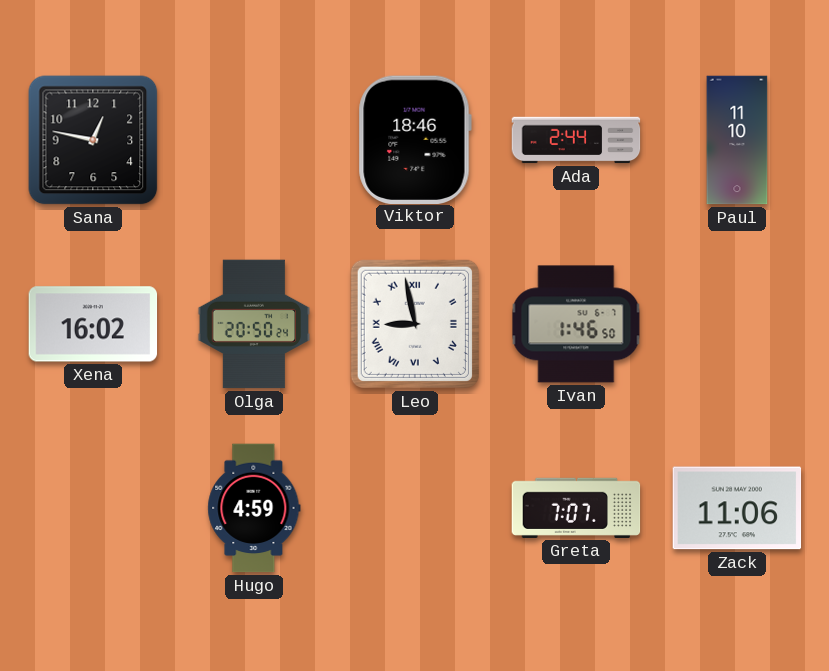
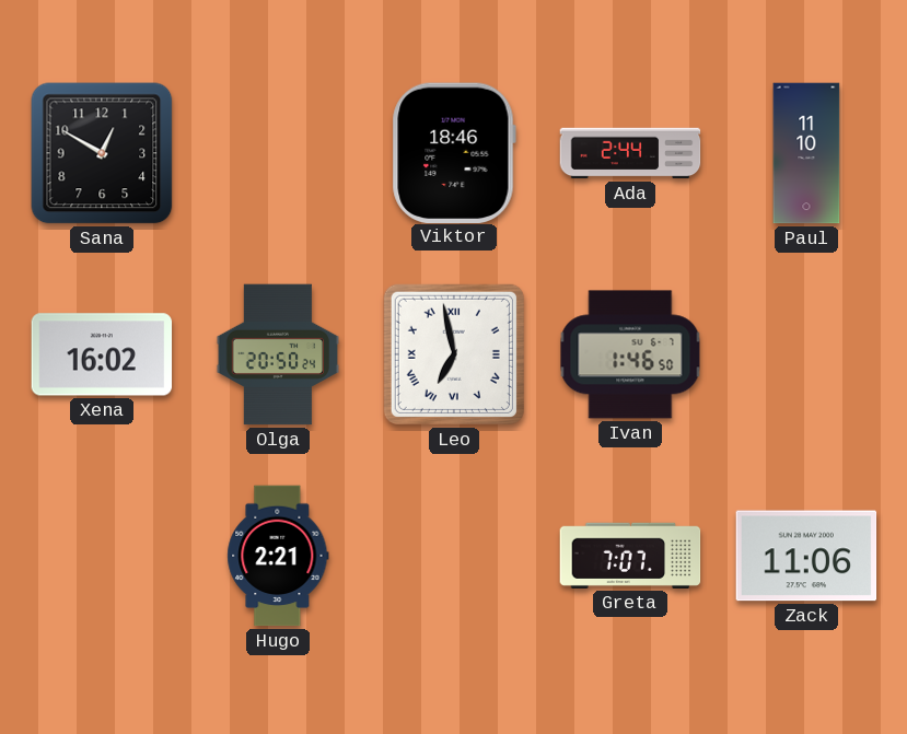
Sana: 12:47 -> 12:50 (102, 153)
Leo: 8:58 -> 6:58 (454, 354)
Hugo: 4:59 -> 2:21 (278, 556)
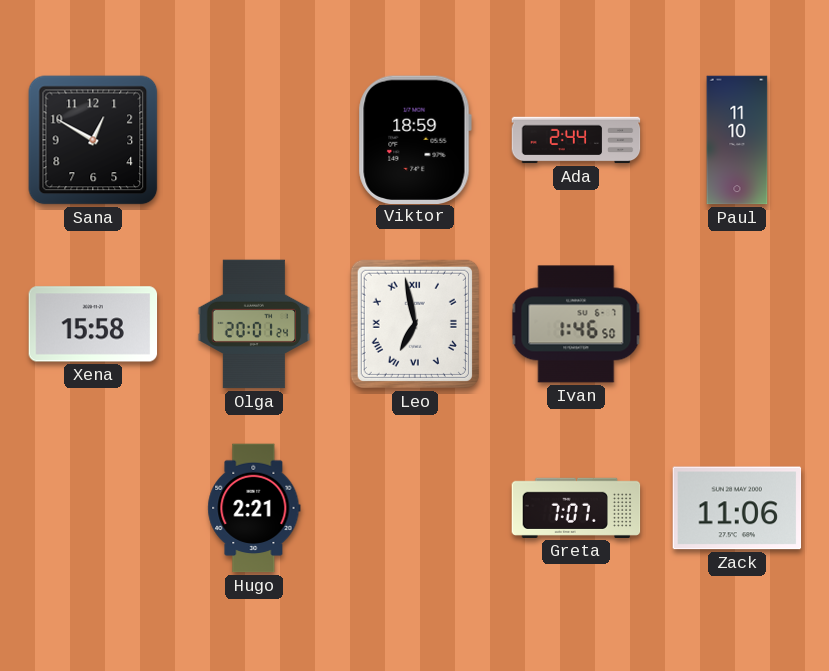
Viktor: 18:46 -> 18:59 (415, 139)
Xena: 16:02 -> 15:58 (93, 324)
Olga: 20:50 -> 20:01 (254, 324)
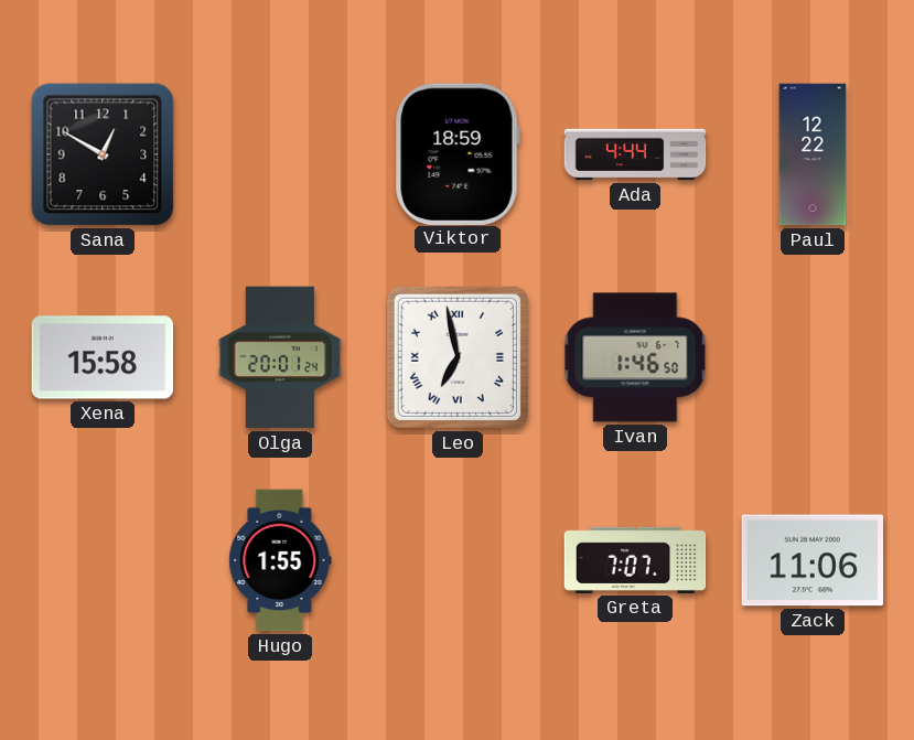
Ada: 2:44 -> 4:44 (635, 154)
Paul: 11:10 -> 12:22 (813, 154)
Hugo: 2:21 -> 1:55 (280, 560)
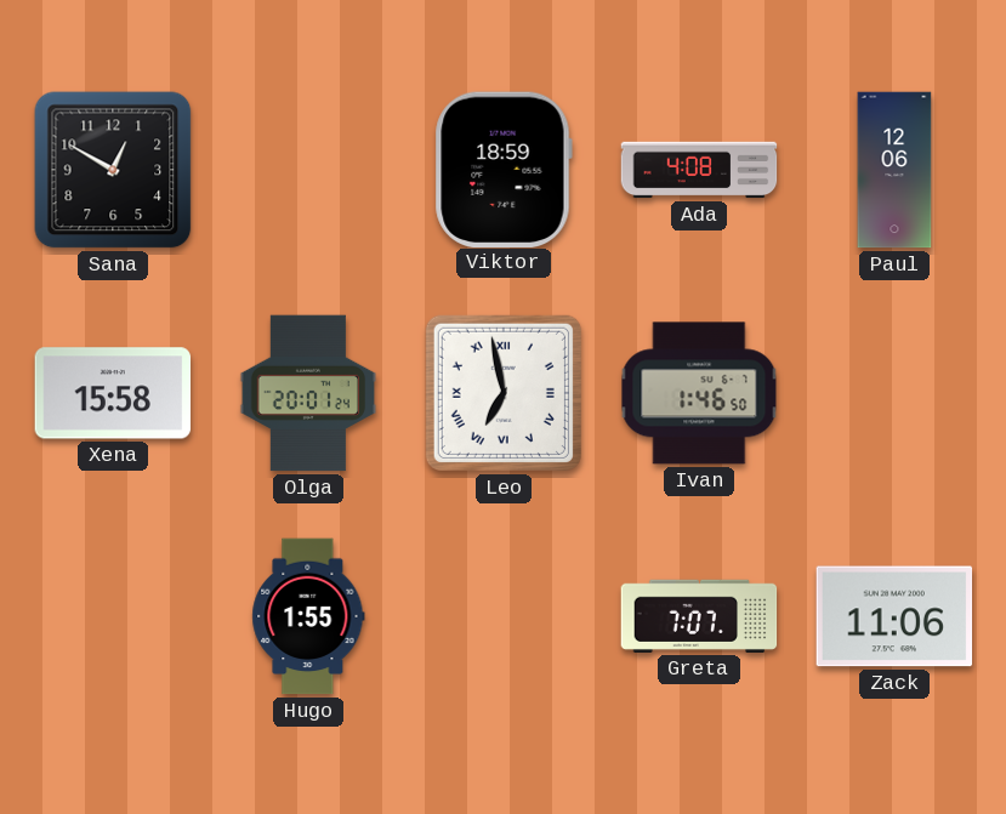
Ada: 4:44 -> 4:08 (699, 170)
Paul: 12:22 -> 12:06 (894, 170)
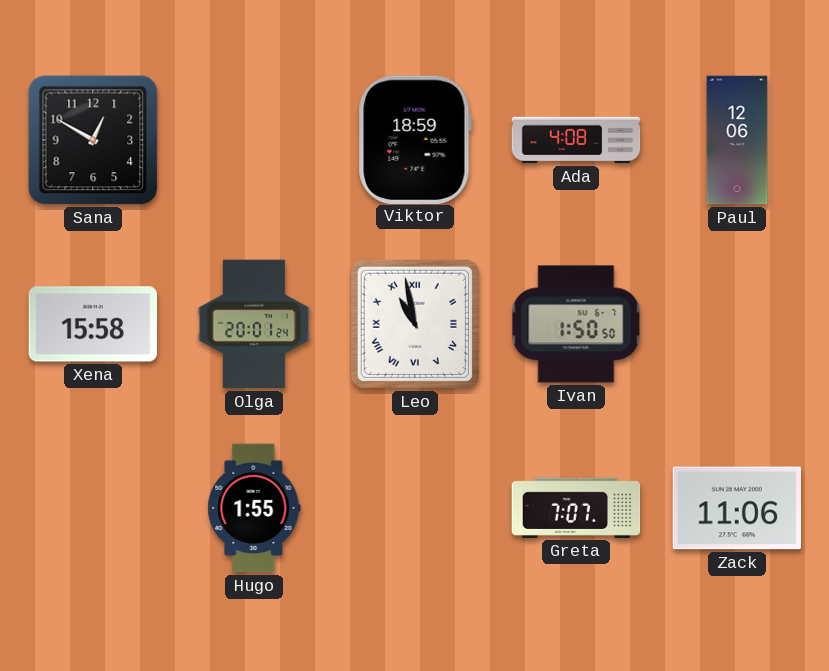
Leo: 6:58 -> 10:58 (415, 324)
Ivan: 1:46 -> 1:50 (576, 324)
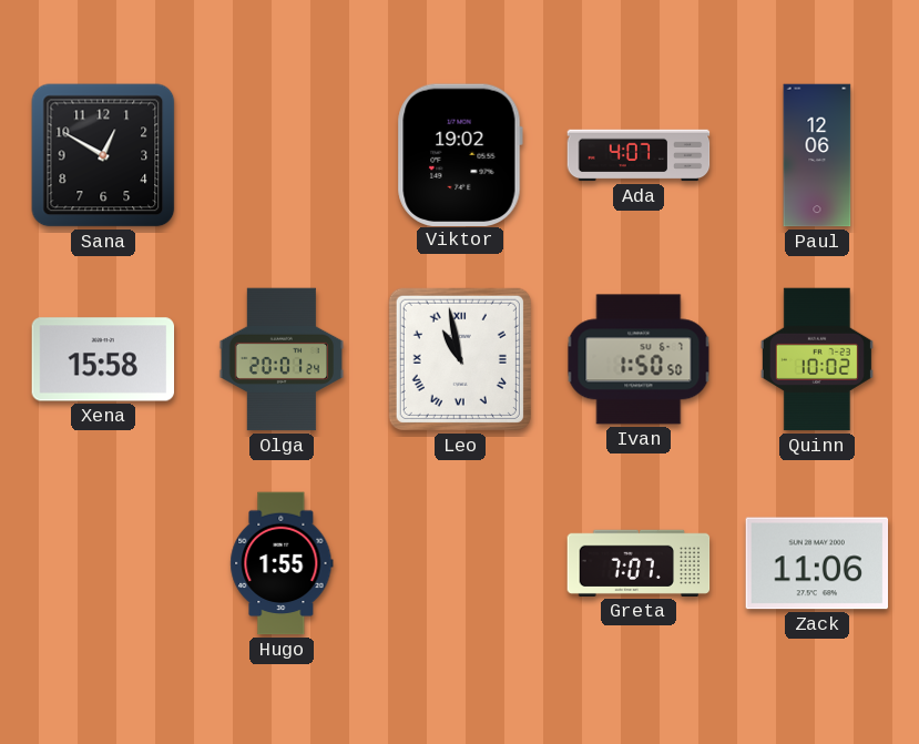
Viktor: 18:59 -> 19:02 (460, 154)
Ada: 4:08 -> 4:07 (639, 155)
Quinn: none -> 10:02 (817, 359)
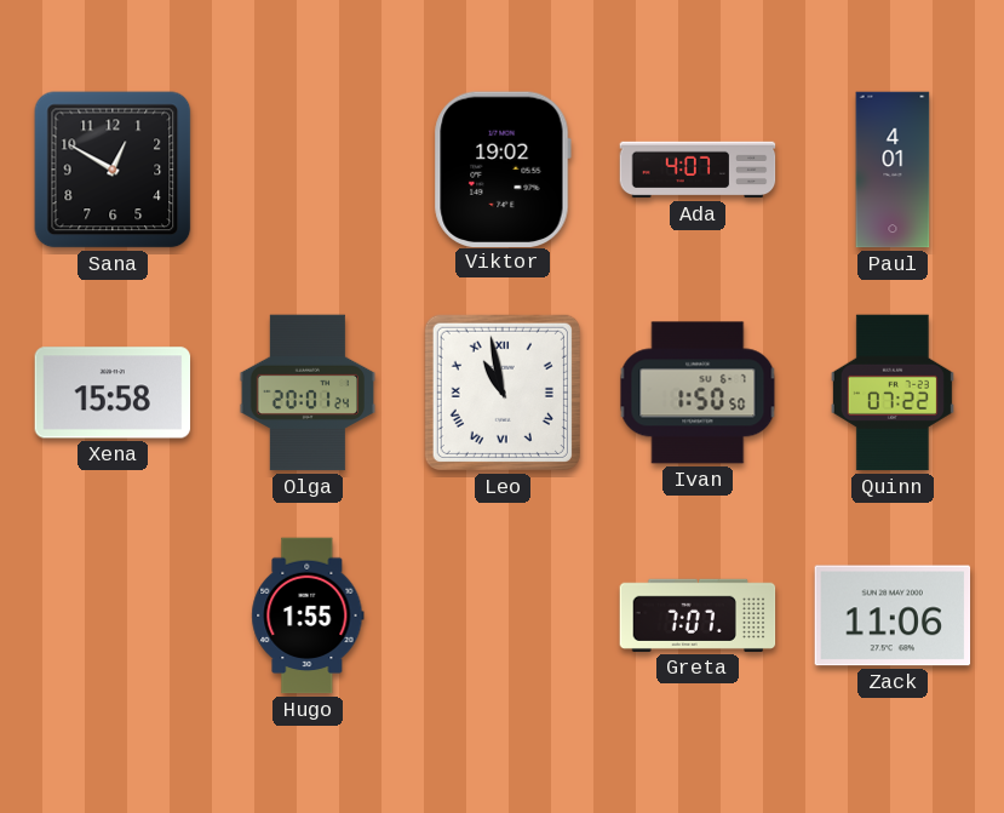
Paul: 12:06 -> 4:01 (893, 170)
Quinn: 10:02 -> 07:22 (893, 393)
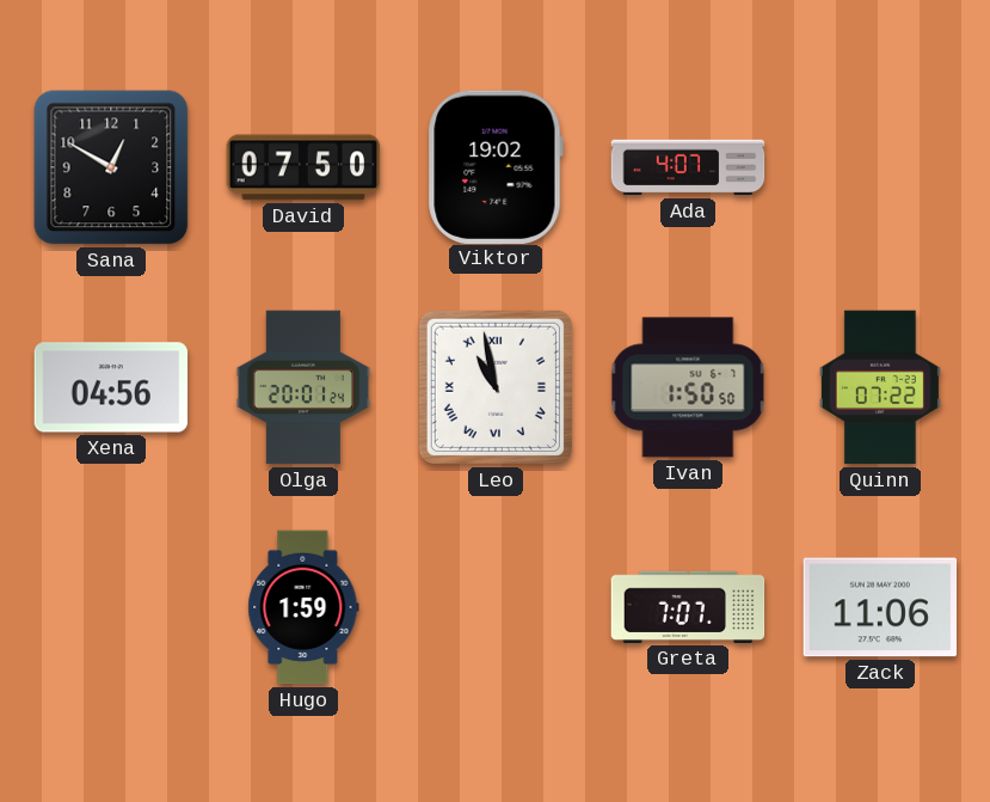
David: none -> 07:50 (303, 167)
Paul: 4:01 -> none (893, 170)
Xena: 15:58 -> 04:56 (111, 387)
Hugo: 1:55 -> 1:59 (303, 607)
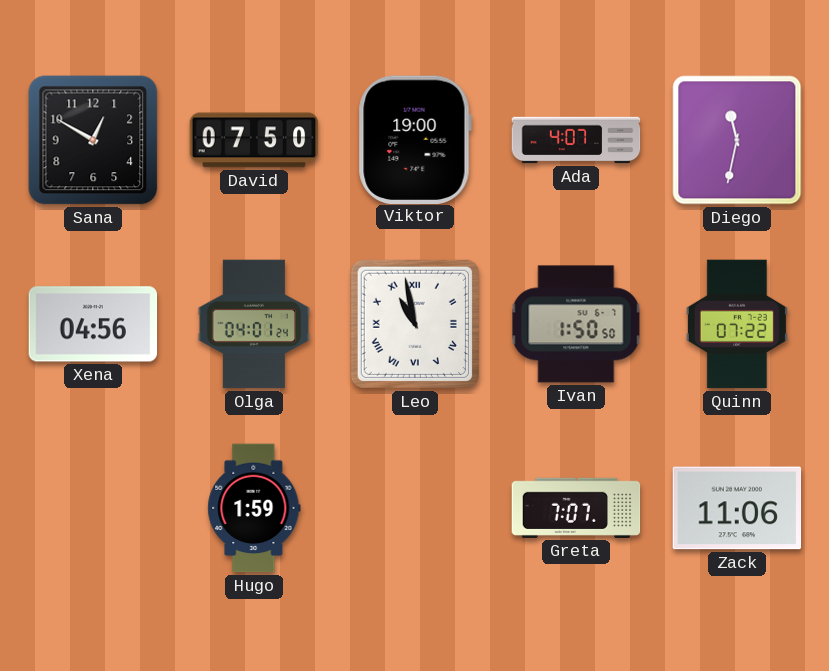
Viktor: 19:02 -> 19:00 (415, 139)
Diego: none -> 11:32 (737, 140)
Olga: 20:01 -> 04:01 (254, 324)
